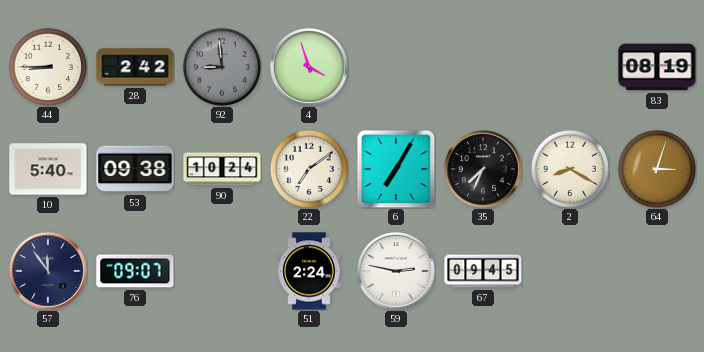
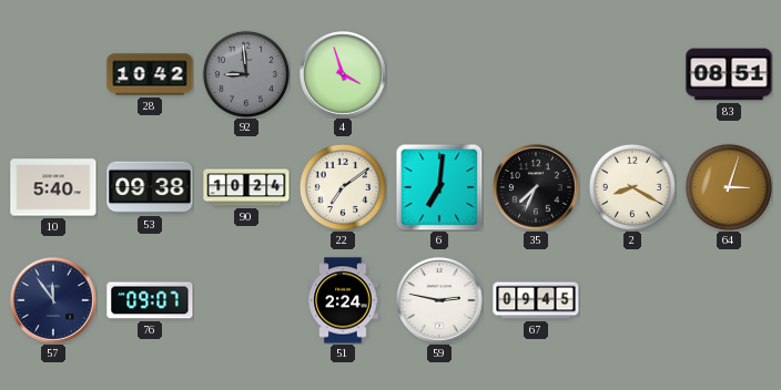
44: 8:45 -> none (48, 67)
28: 2:42 -> 10:42 (150, 74)
83: 08:19 -> 08:51 (729, 74)
6: 7:05 -> 7:01 (439, 187)
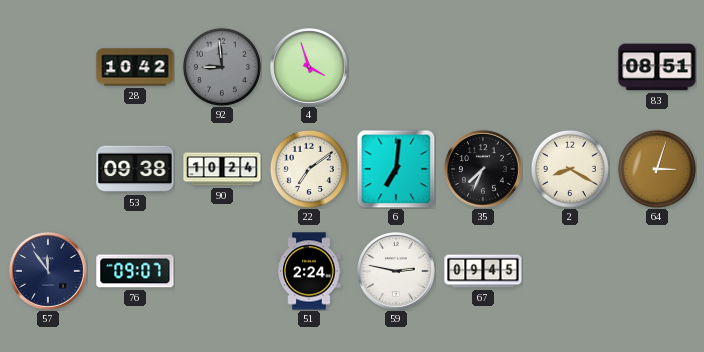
10: 5:40 -> none (53, 187)
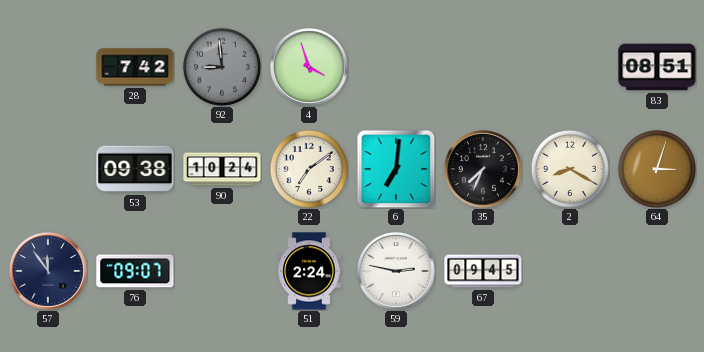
28: 10:42 -> 7:42 (135, 67)
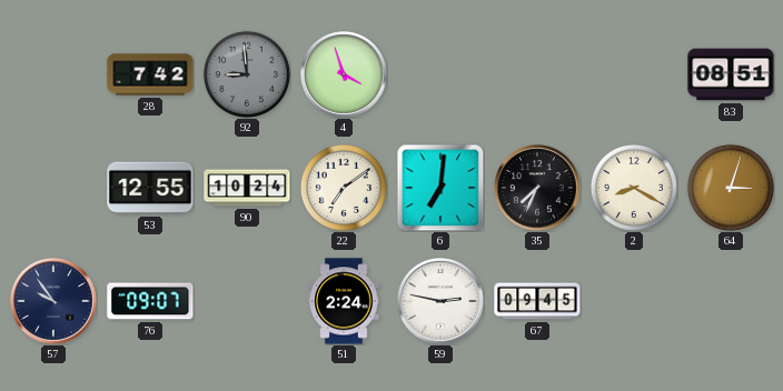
53: 09:38 -> 12:55 (150, 188)
57: 11:54 -> 9:54 (54, 302)
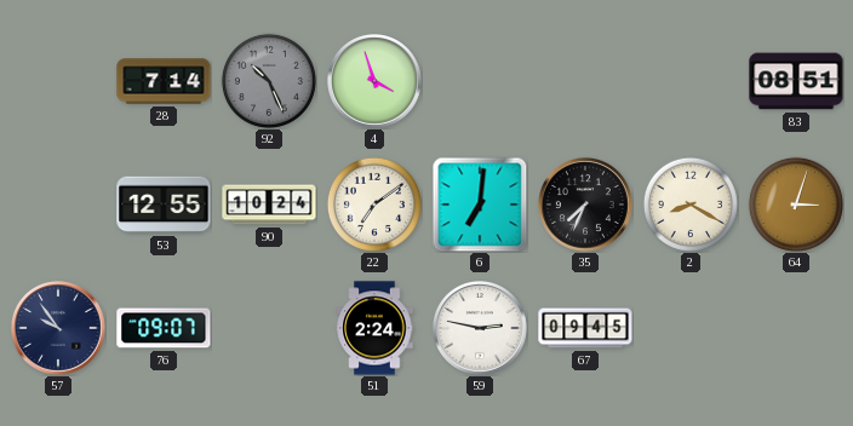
28: 7:42 -> 7:14 (164, 81)
92: 8:59 -> 10:26 (269, 81)
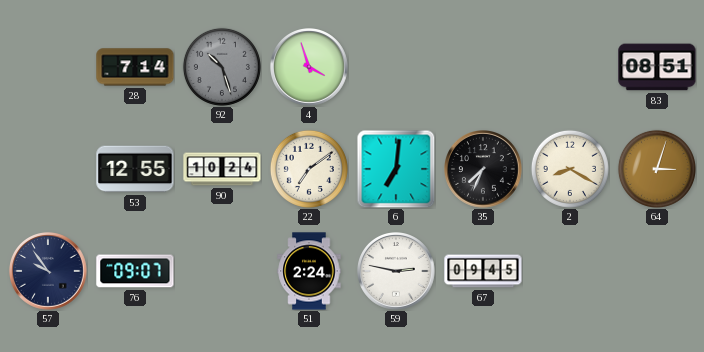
92: 10:26 -> 10:27 (222, 67)
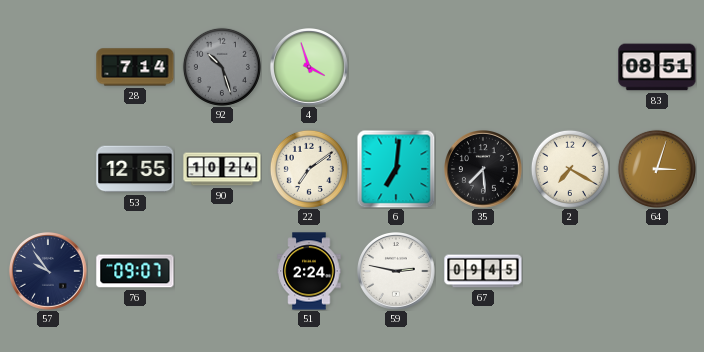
35: 7:34 -> 7:29 (484, 170)
2: 8:20 -> 7:20 (570, 169)
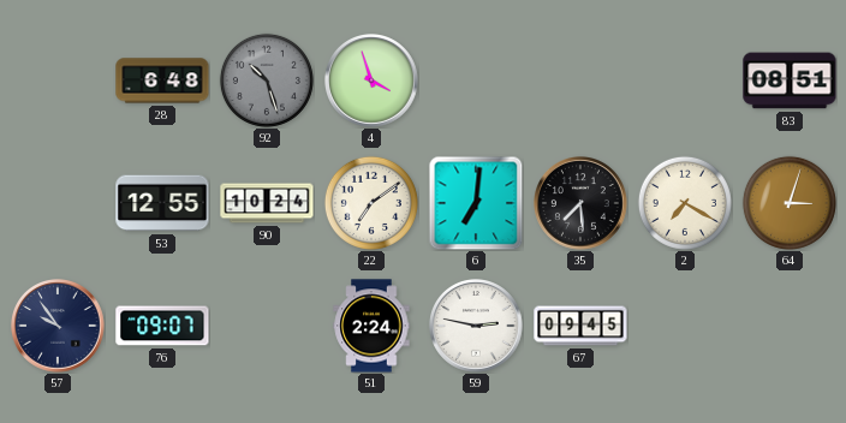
28: 7:14 -> 6:48 (162, 81)
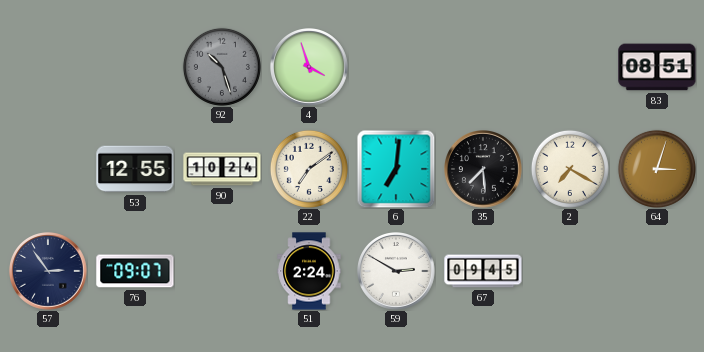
28: 6:48 -> none (162, 81)
57: 9:54 -> 2:54 (49, 272)
59: 2:47 -> 2:50 (397, 272)
